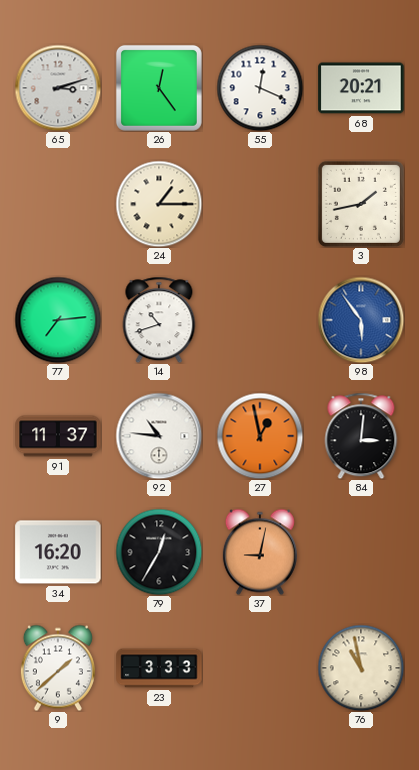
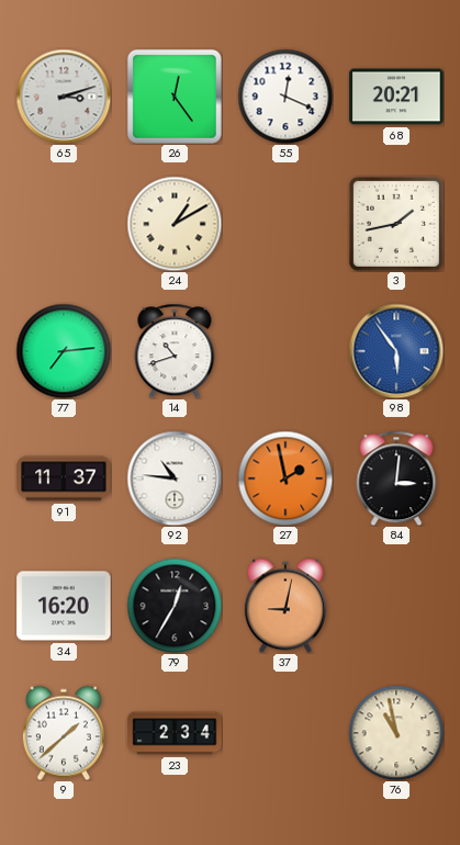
24: 1:15 -> 1:10 (175, 224)
27: 12:58 -> 1:58 (285, 478)
23: 3:33 -> 2:34 (175, 733)
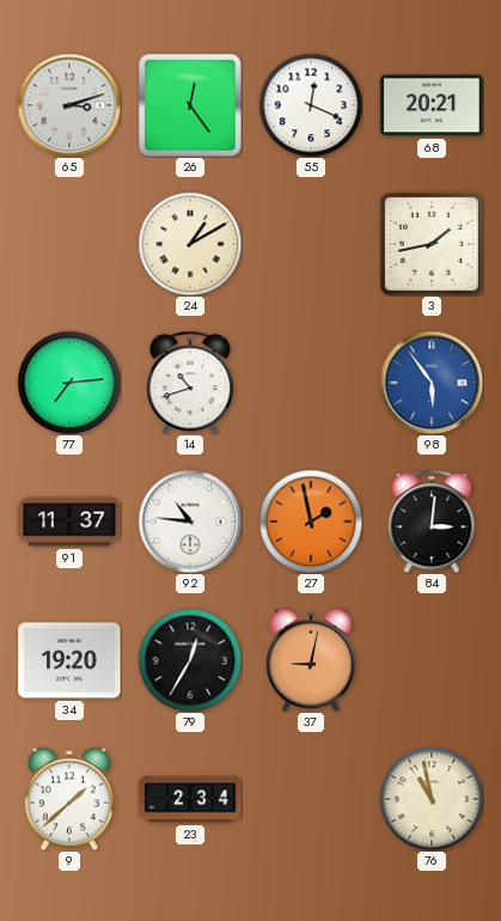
34: 16:20 -> 19:20 (69, 660)
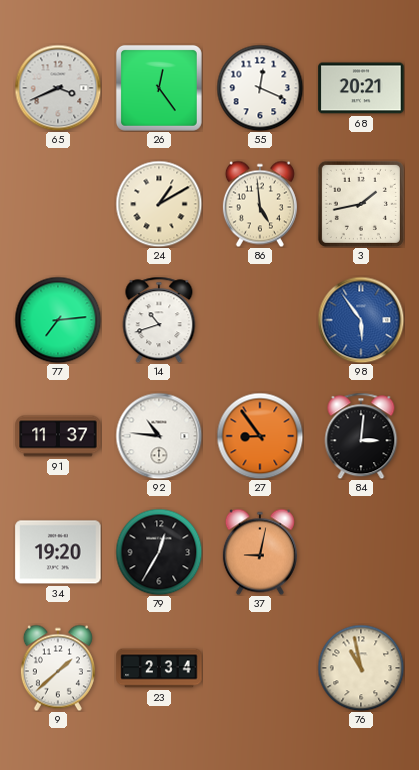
65: 3:12 -> 3:41 (58, 88)
86: none -> 4:59 (260, 204)
27: 1:58 -> 8:54 (260, 436)
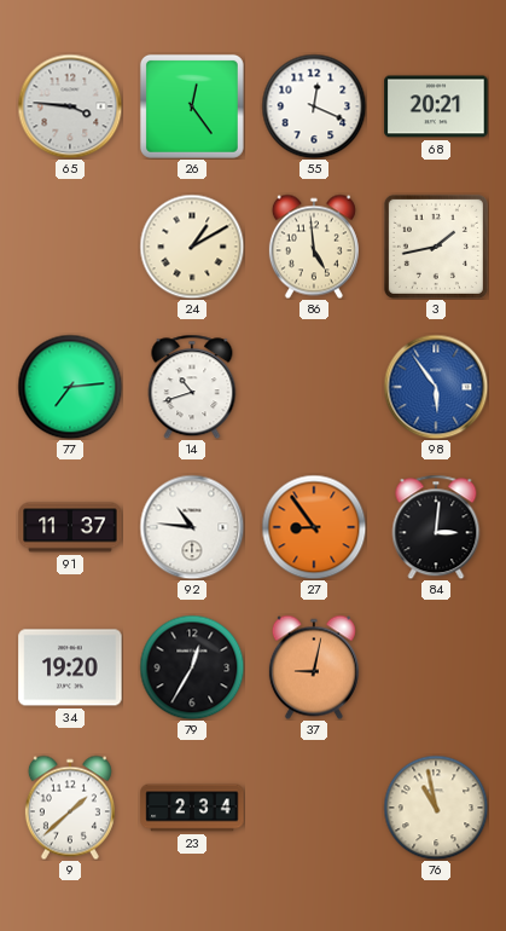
65: 3:41 -> 3:46 (70, 106)
